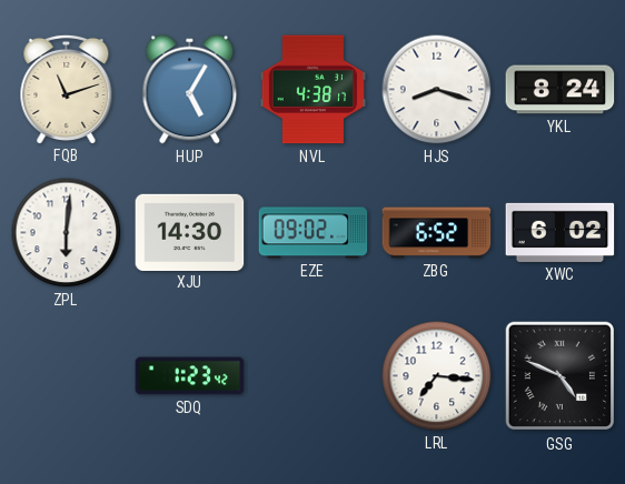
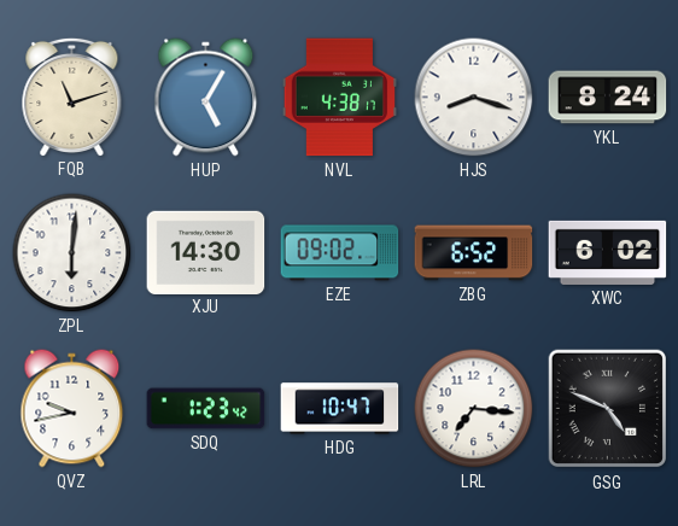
QVZ: none -> 9:43 (72, 409)
HDG: none -> 10:47 (340, 409)
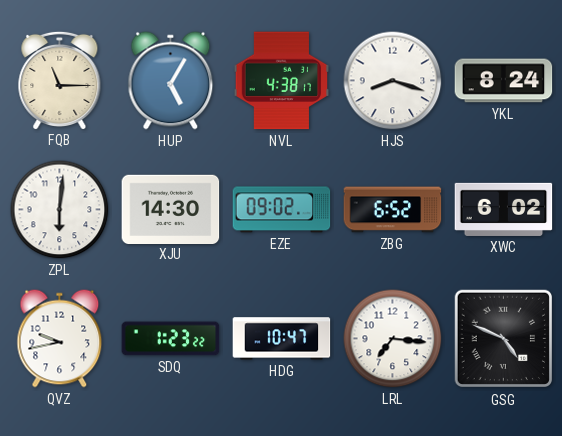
FQB: 11:12 -> 11:15 (60, 80)
SDQ: 1:23:42 -> 1:23:22 (171, 339)
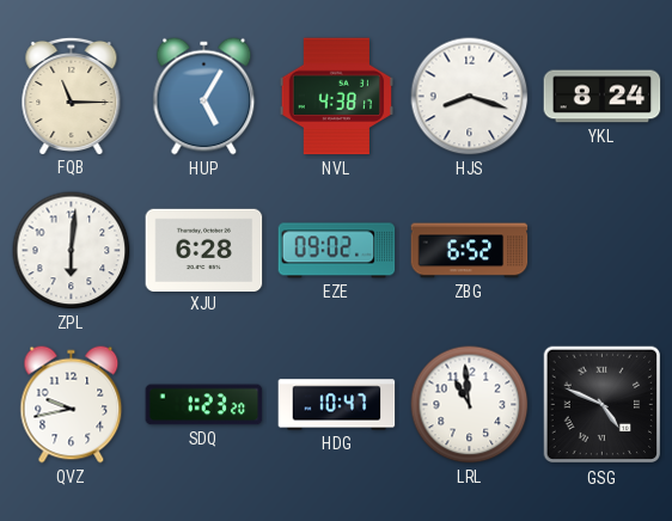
XJU: 14:30 -> 6:28 (204, 250)
XWC: 6:02 -> none (504, 209)
SDQ: 1:23:22 -> 1:23:20 (204, 405)
LRL: 7:16 -> 10:59 (470, 405)
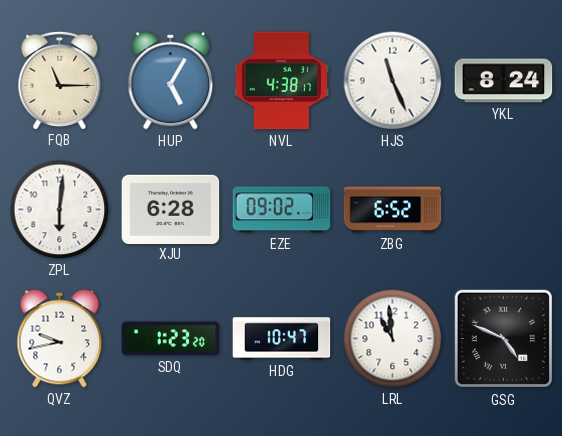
HJS: 8:18 -> 11:26 (393, 81)
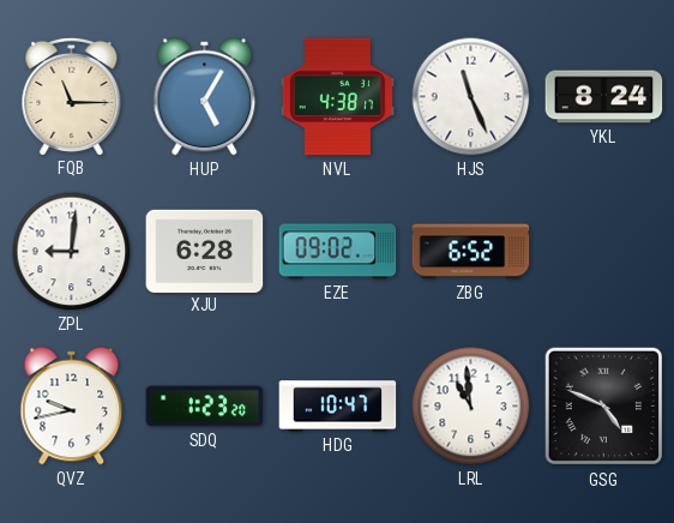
ZPL: 6:01 -> 9:01 (72, 252)
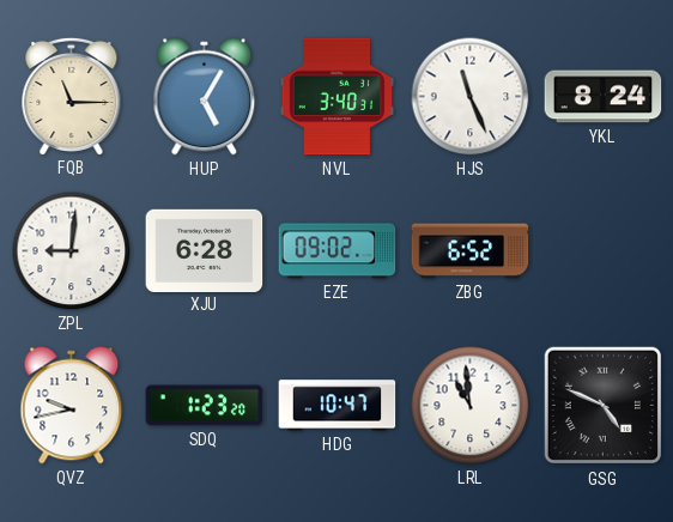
NVL: 4:38 -> 3:40 (336, 97)
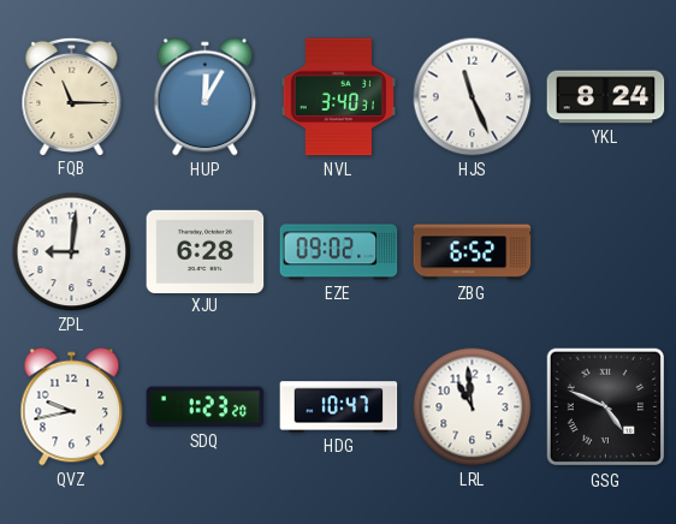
HUP: 5:05 -> 12:05 (206, 97)
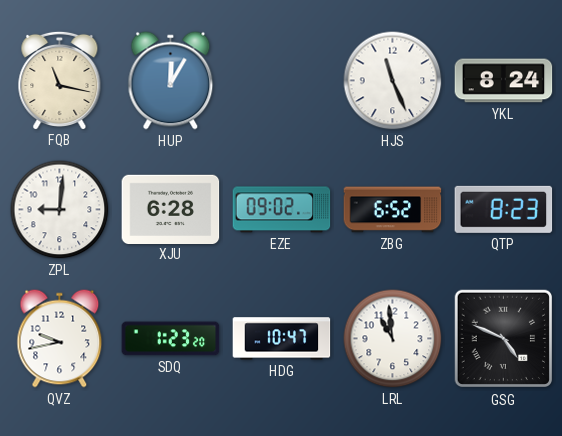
FQB: 11:15 -> 11:17 (60, 80)
NVL: 3:40 -> none (338, 97)
QTP: none -> 8:23 (504, 209)
